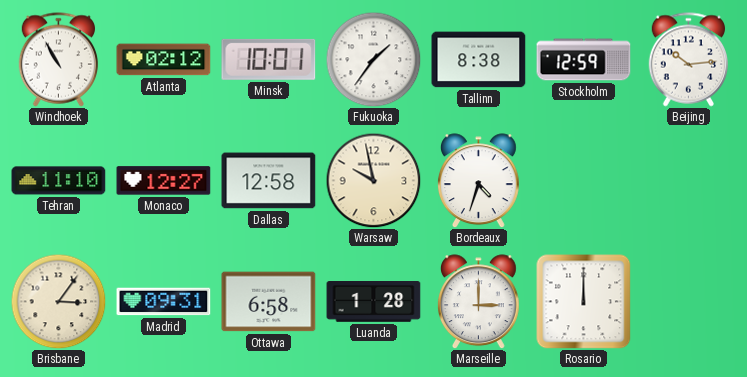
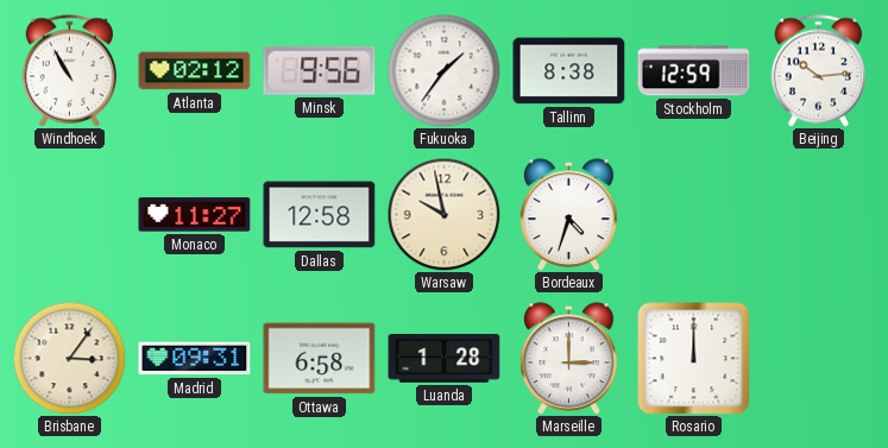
Minsk: 10:01 -> 9:56 (320, 70)
Tehran: 11:10 -> none (59, 181)
Monaco: 12:27 -> 11:27 (195, 215)
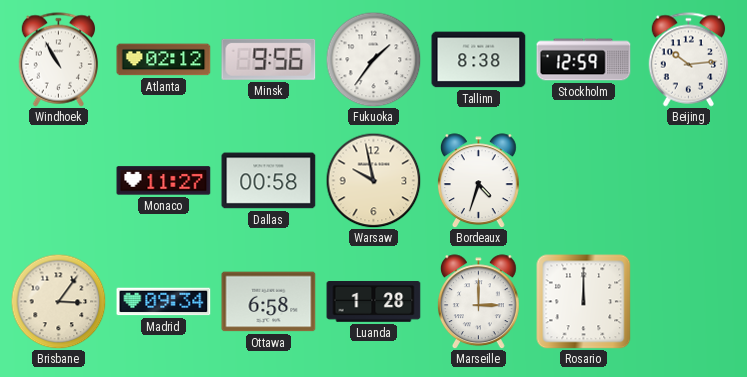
Dallas: 12:58 -> 00:58 (269, 181)
Madrid: 09:31 -> 09:34 (164, 302)
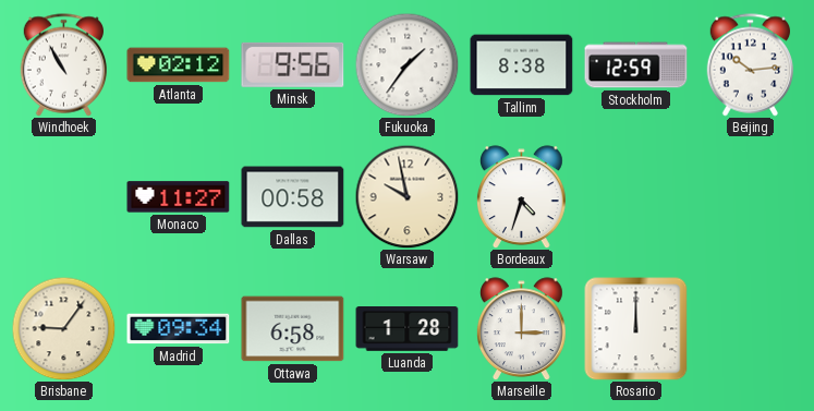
Brisbane: 3:06 -> 9:06 (63, 328)
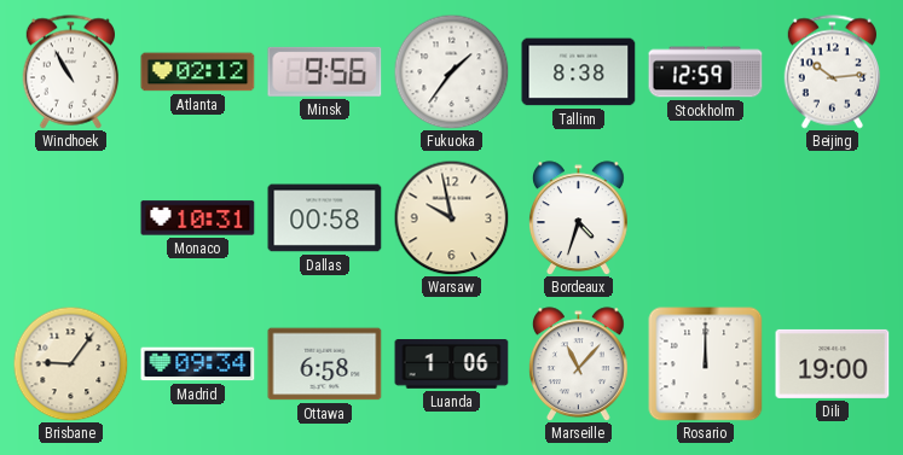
Monaco: 11:27 -> 10:31 (198, 218)
Luanda: 1:28 -> 1:06 (452, 364)
Marseille: 3:00 -> 11:07 (578, 364)
Dili: none -> 19:00 (833, 363)
